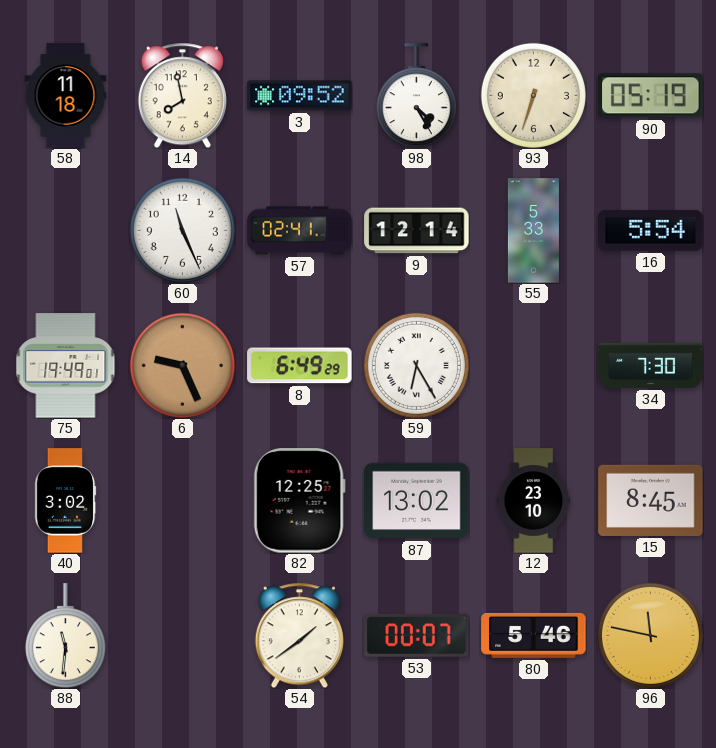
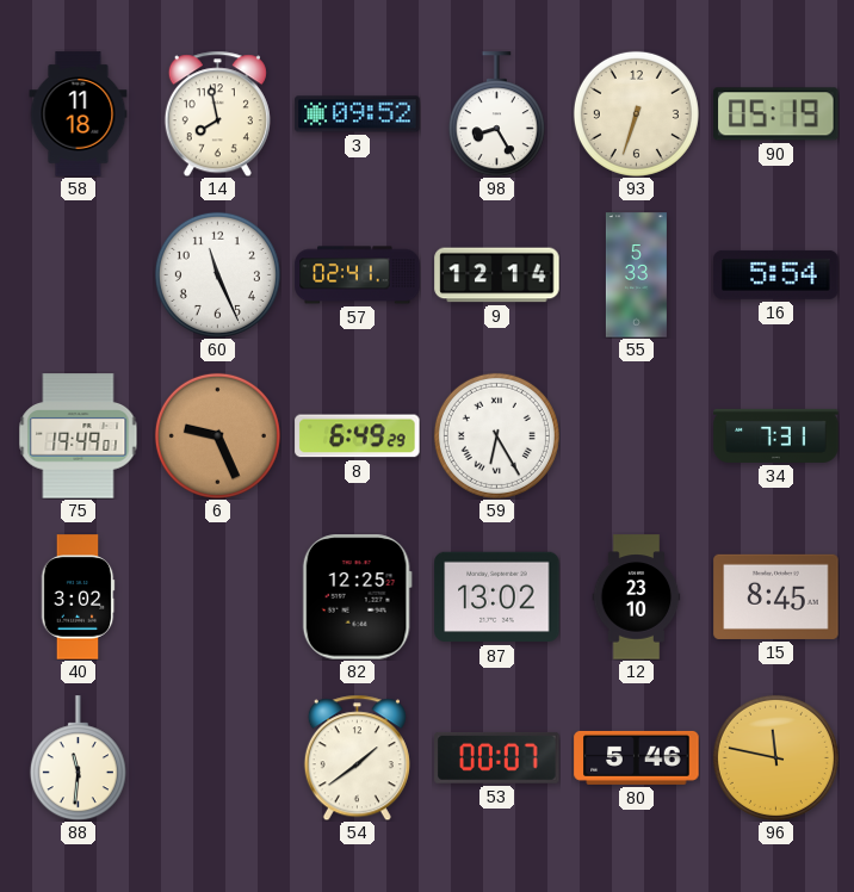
98: 4:25 -> 8:25 (496, 114)
34: 7:30 -> 7:31 (776, 435)
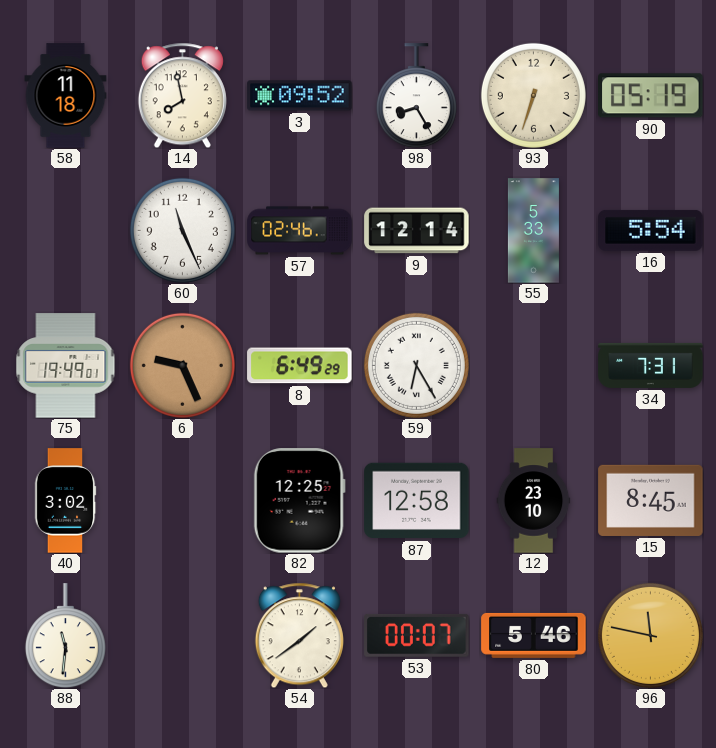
57: 02:41 -> 02:46 (300, 231)
87: 13:02 -> 12:58 (417, 501)
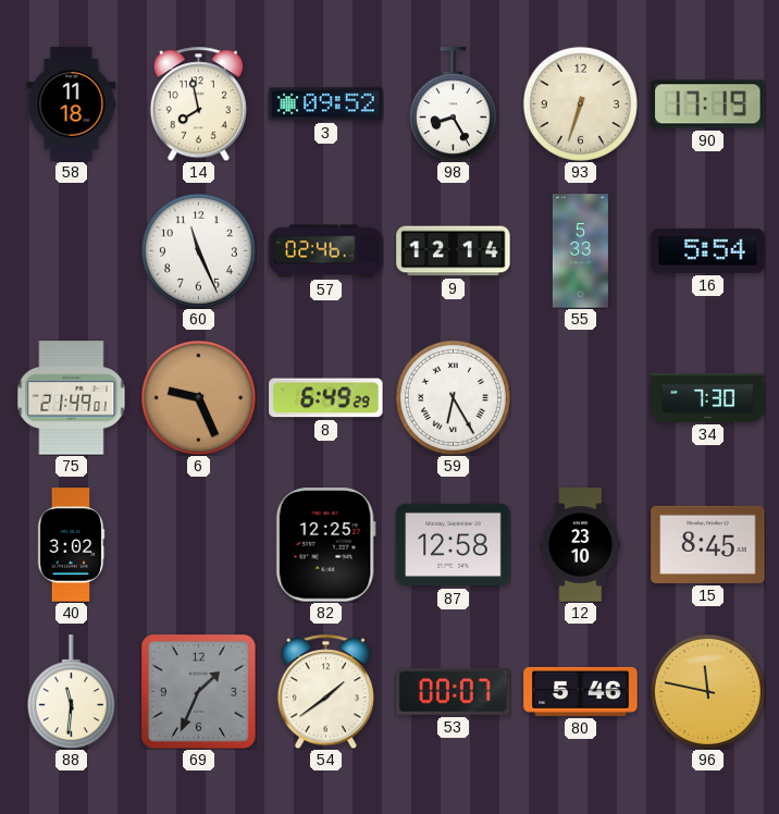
90: 05:19 -> 17:19 (708, 104)
75: 19:49 -> 21:49 (72, 398)
34: 7:31 -> 7:30 (708, 397)
69: none -> 1:34 (199, 692)
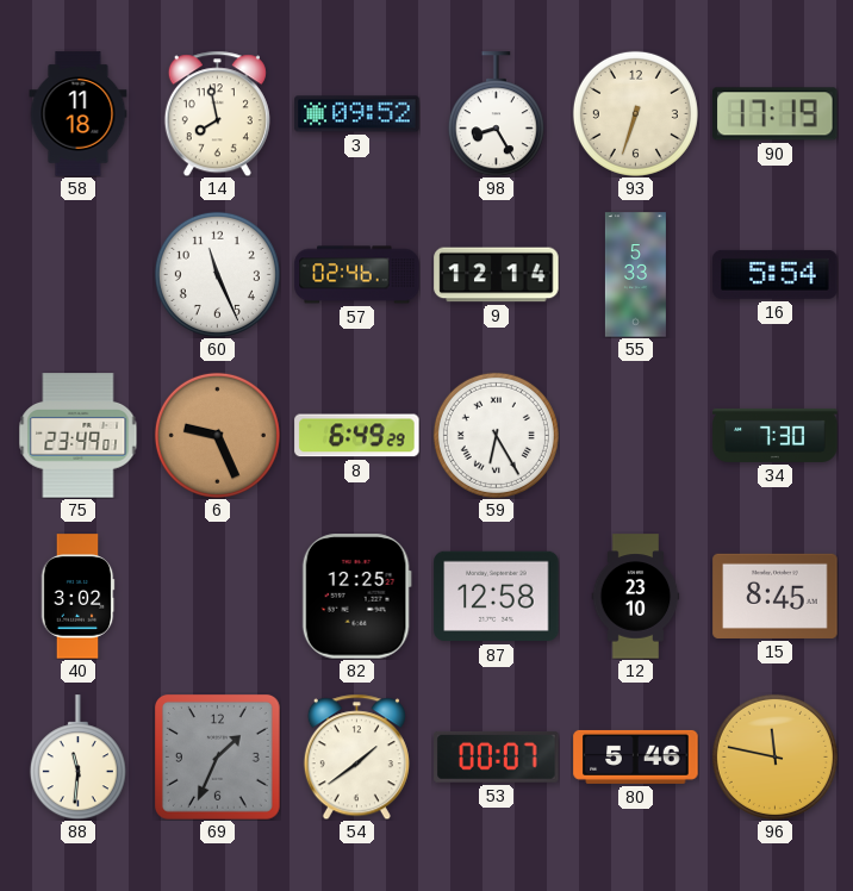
75: 21:49 -> 23:49 (79, 436)
